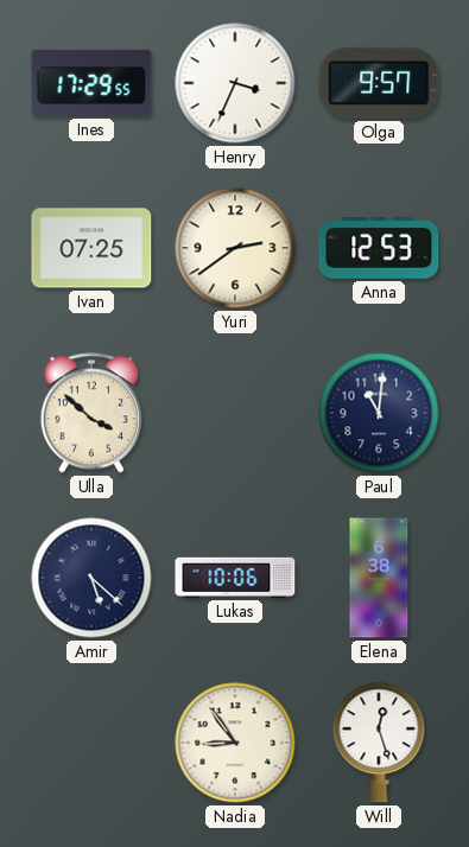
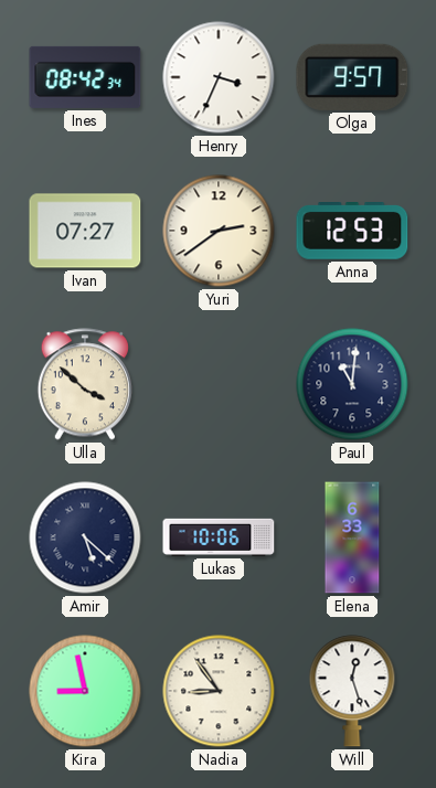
Ines: 17:29 -> 08:42 (85, 77)
Ivan: 07:25 -> 07:27 (85, 231)
Elena: 6:38 -> 6:33 (352, 537)
Kira: none -> 8:58 (85, 691)
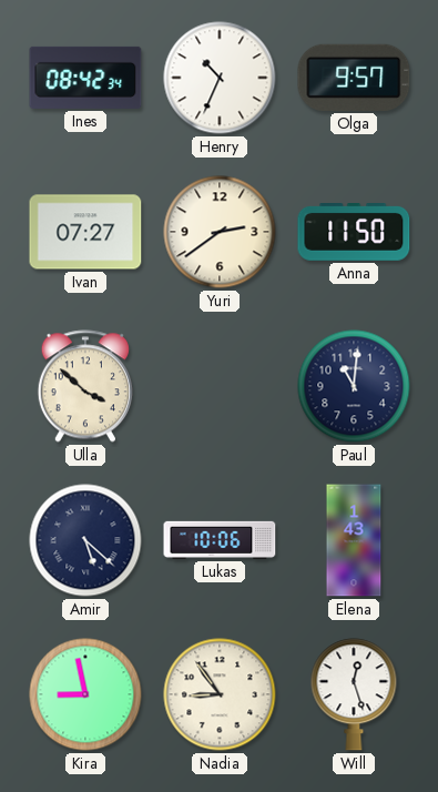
Henry: 3:34 -> 10:34 (220, 78)
Anna: 12:53 -> 11:50 (354, 233)
Elena: 6:33 -> 1:43 (354, 540)
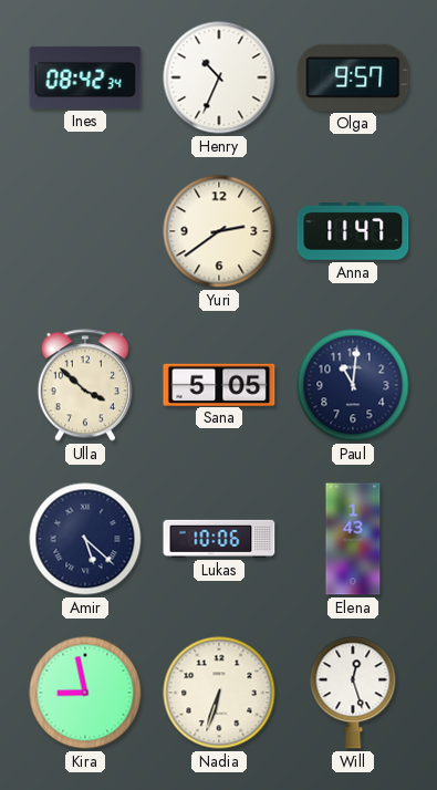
Ivan: 07:27 -> none (85, 232)
Anna: 11:50 -> 11:47 (353, 232)
Sana: none -> 5:05 (219, 384)
Nadia: 8:54 -> 6:33 (219, 693)
